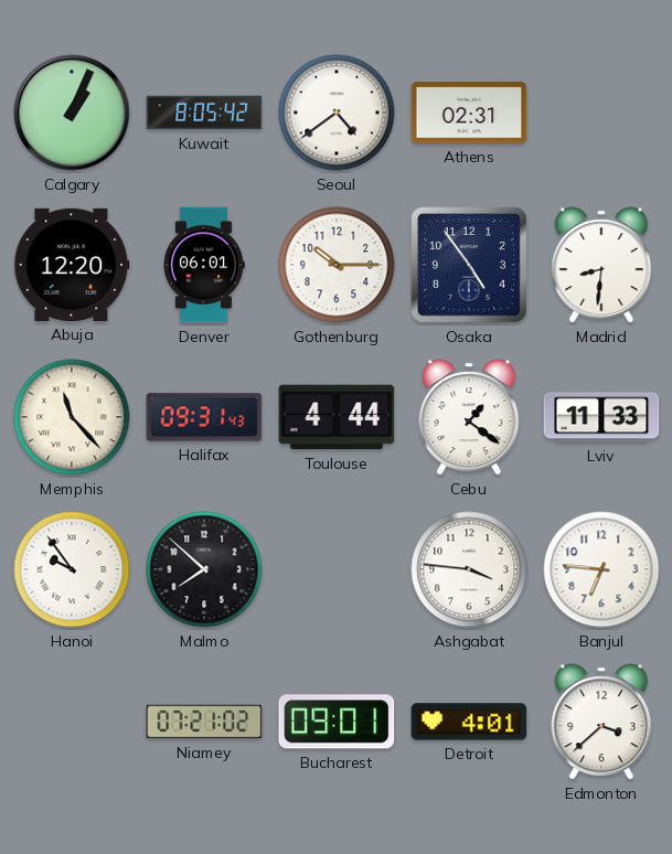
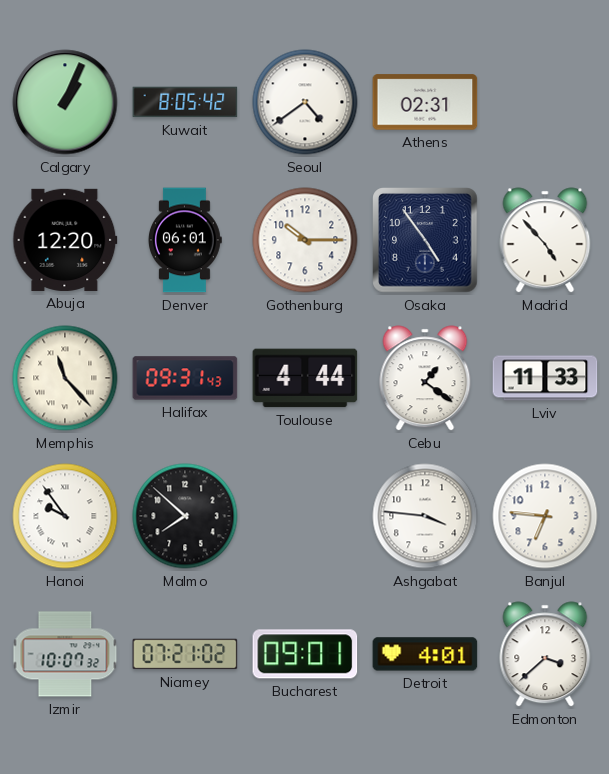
Madrid: 8:31 -> 4:53 (545, 240)
Izmir: none -> 10:07 (65, 654)
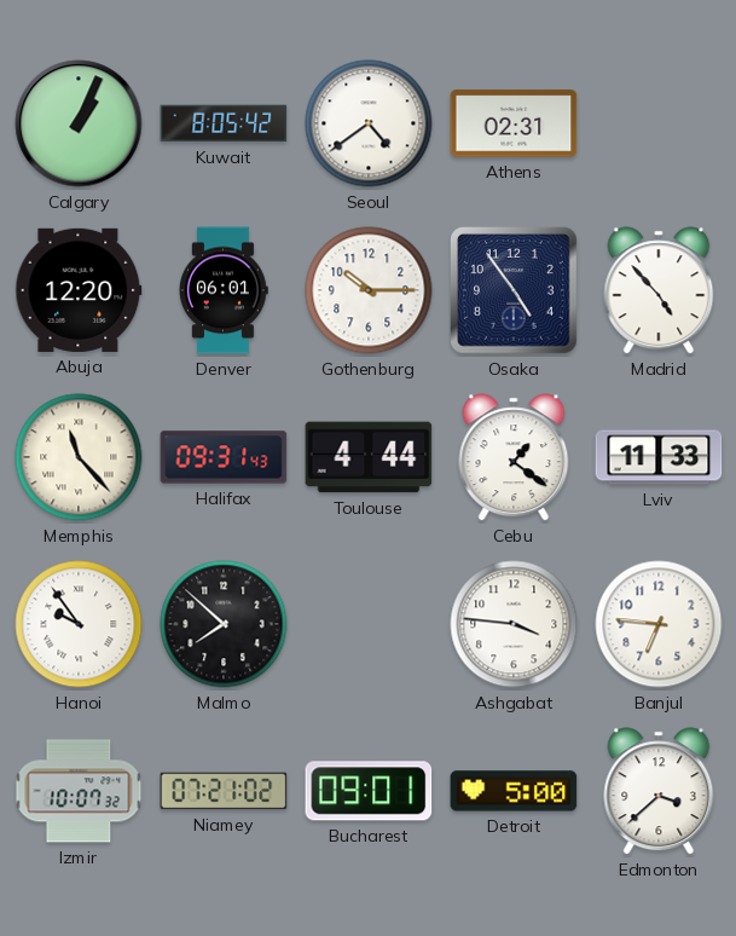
Detroit: 4:01 -> 5:00 (514, 791)
